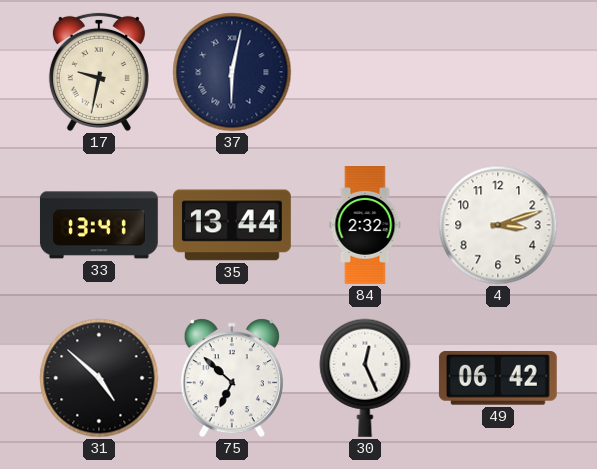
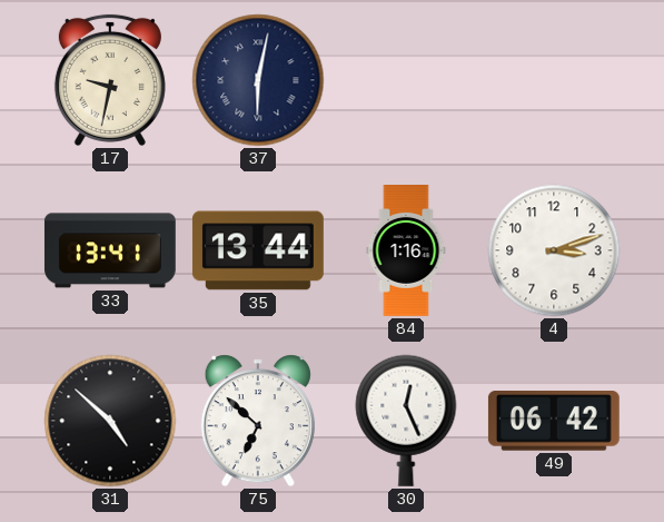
84: 2:32 -> 1:16 (406, 252)
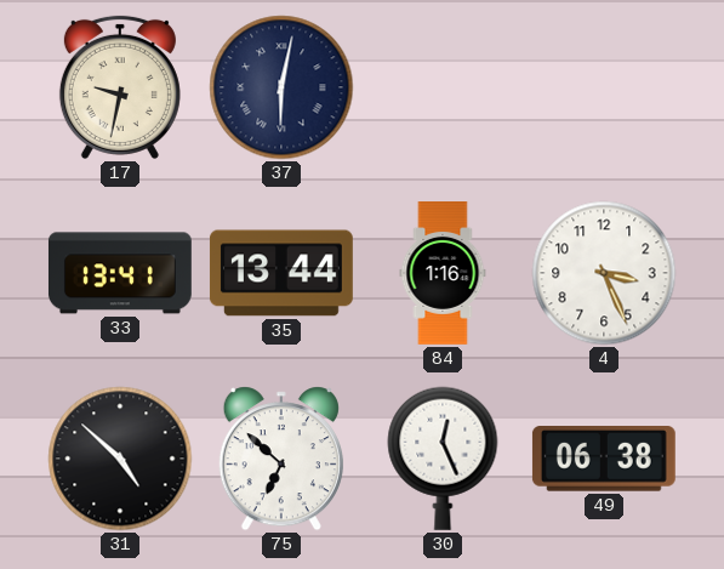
4: 3:12 -> 3:26 (604, 273)
49: 06:42 -> 06:38 (604, 460)
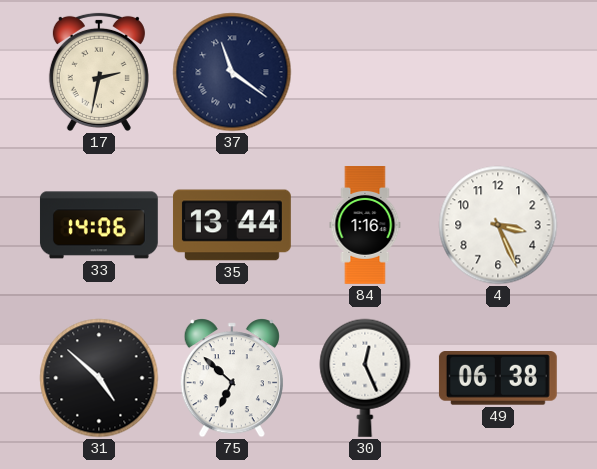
17: 9:32 -> 2:32 (99, 72)
37: 6:02 -> 11:21 (232, 72)
33: 13:41 -> 14:06 (99, 225)
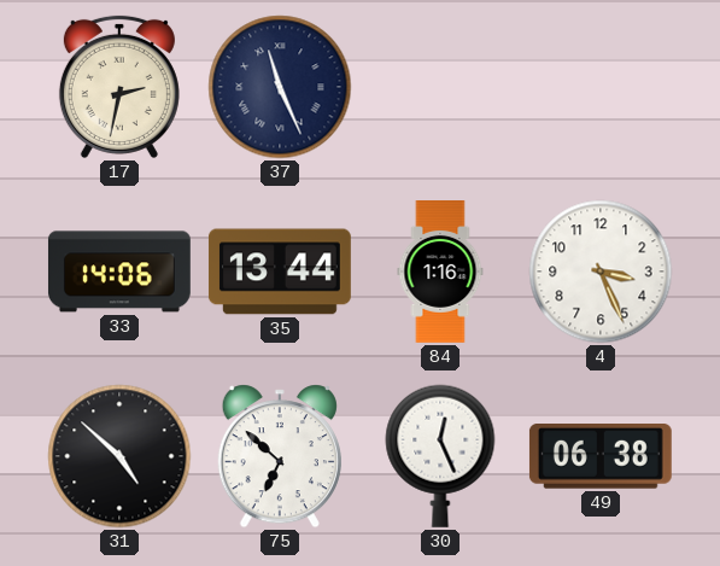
37: 11:21 -> 11:26 (280, 87)
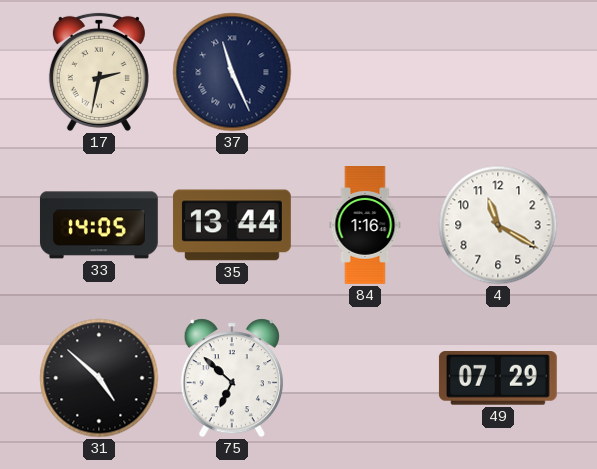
33: 14:06 -> 14:05 (99, 225)
4: 3:26 -> 11:20 (498, 225)
30: 12:26 -> none (440, 456)
49: 06:38 -> 07:29 (498, 379)
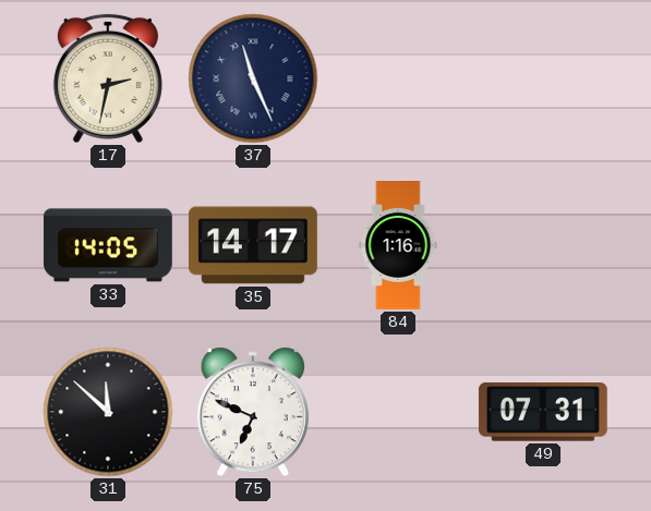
35: 13:44 -> 14:17 (253, 245)
4: 11:20 -> none (498, 225)
31: 4:52 -> 11:52 (108, 412)
75: 6:52 -> 6:49 (253, 412)
49: 07:29 -> 07:31 (543, 413)
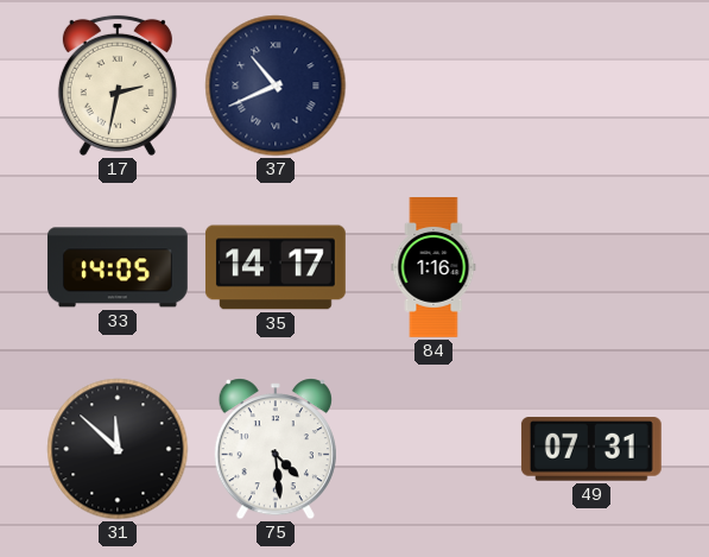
37: 11:26 -> 10:41 (276, 86)
75: 6:49 -> 4:29 (276, 449)
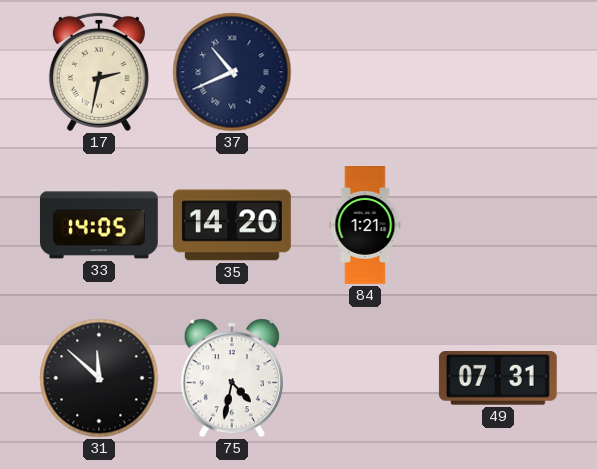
35: 14:17 -> 14:20 (232, 225)
84: 1:16 -> 1:21 (365, 226)
75: 4:29 -> 4:32 (232, 378)
